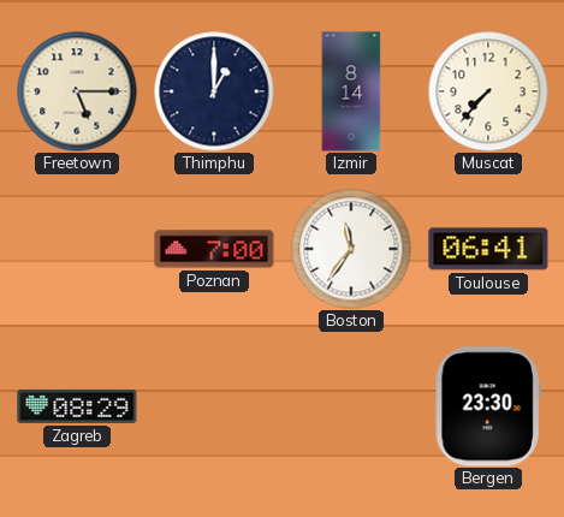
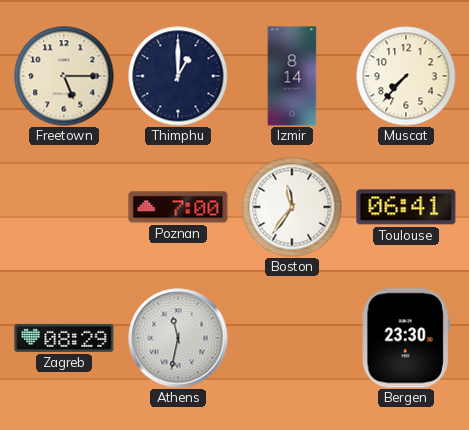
Athens: none -> 11:32 (178, 338)
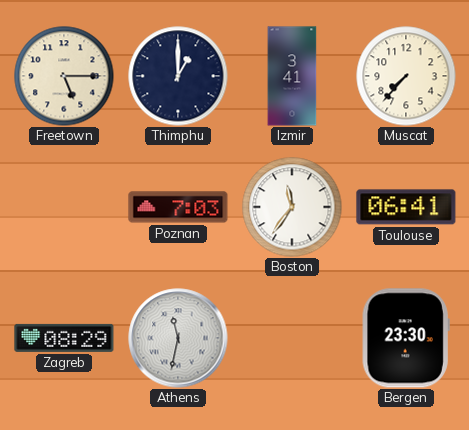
Izmir: 8:14 -> 3:41 (292, 76)
Poznan: 7:00 -> 7:03 (178, 207)
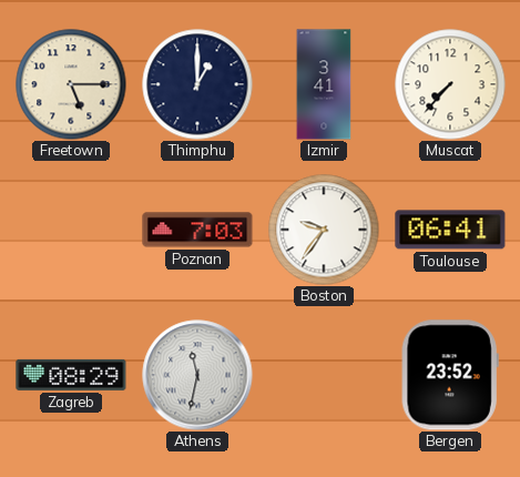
Boston: 11:36 -> 9:36 (324, 230)
Bergen: 23:30 -> 23:52 (450, 375)
